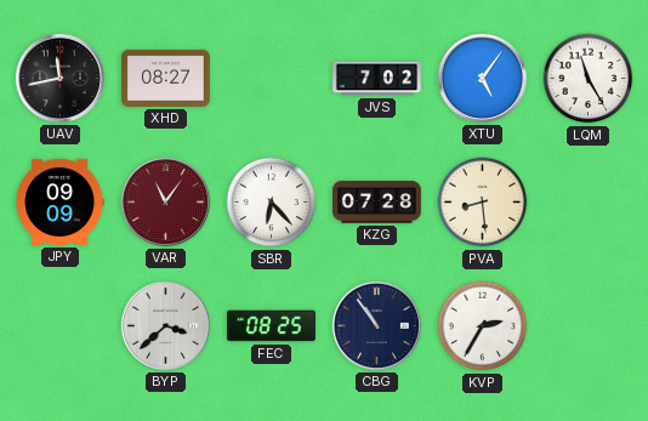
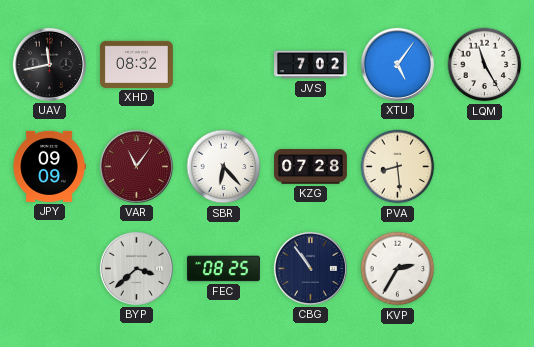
XHD: 08:27 -> 08:32 (136, 64)
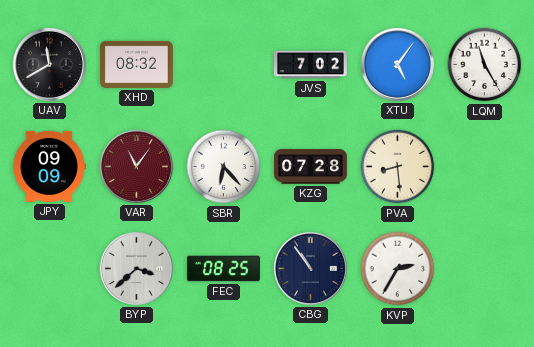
UAV: 11:43 -> 11:40 (49, 64)
